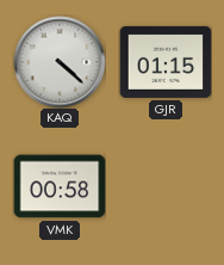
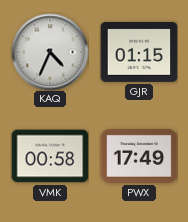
KAQ: 4:22 -> 4:34 (50, 52)
PWX: none -> 17:49 (139, 156)
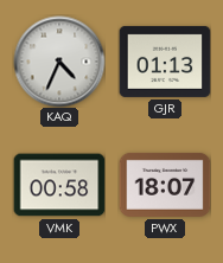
GJR: 01:15 -> 01:13 (165, 62)
PWX: 17:49 -> 18:07 (165, 185)
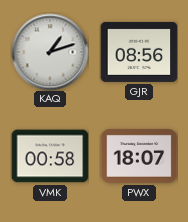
KAQ: 4:34 -> 1:12 (50, 52)
GJR: 01:13 -> 08:56 (139, 52)
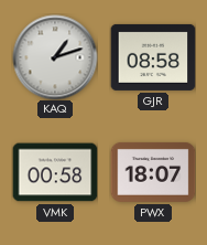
GJR: 08:56 -> 08:58 (153, 57)
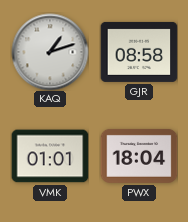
VMK: 00:58 -> 01:01 (50, 156)
PWX: 18:07 -> 18:04 (139, 156)
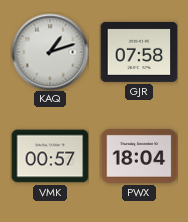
GJR: 08:58 -> 07:58 (139, 52)
VMK: 01:01 -> 00:57 (50, 156)
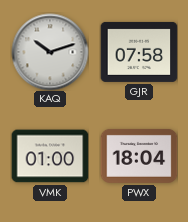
KAQ: 1:12 -> 10:12 (50, 52)
VMK: 00:57 -> 01:00 (50, 156)
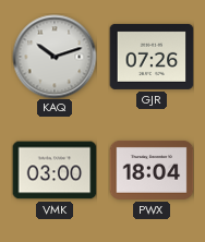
GJR: 07:58 -> 07:26 (152, 57)
VMK: 01:00 -> 03:00 (55, 170)
